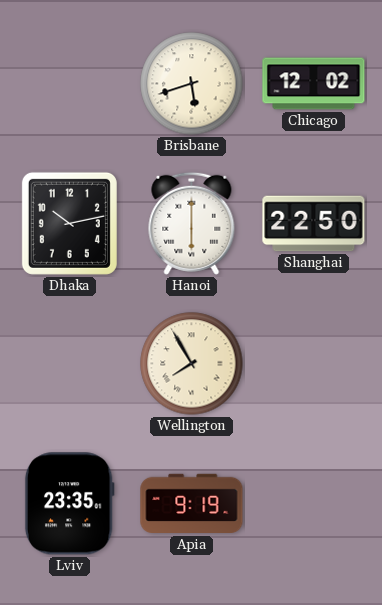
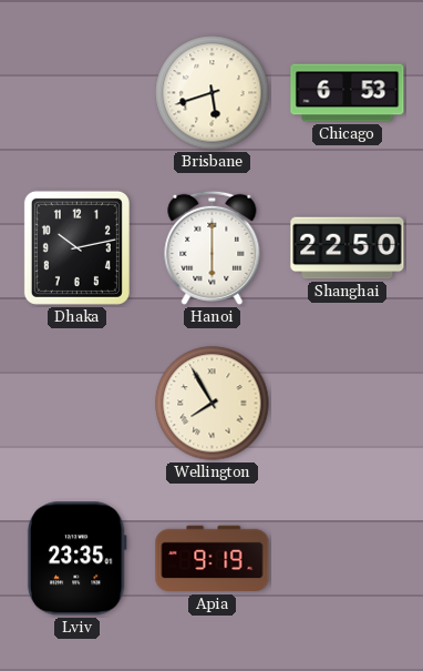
Chicago: 12:02 -> 6:53 (348, 93)
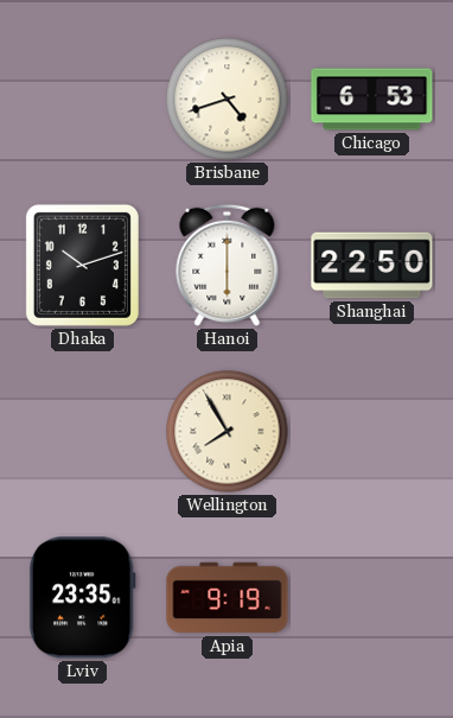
Brisbane: 5:42 -> 4:42 (228, 100)
Dhaka: 10:13 -> 10:12 (82, 265)
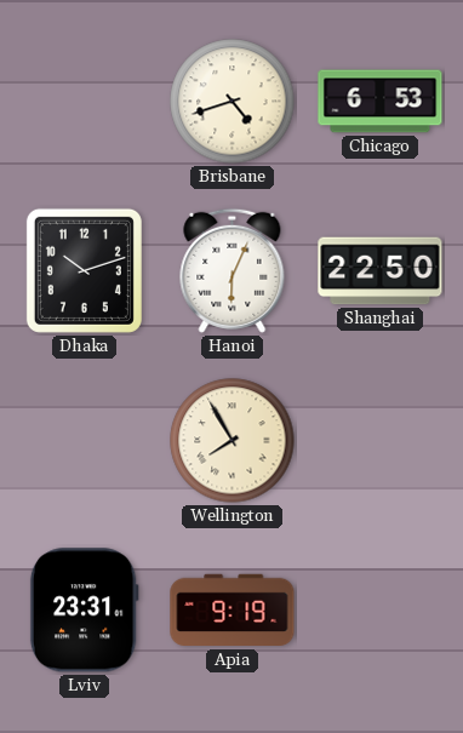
Hanoi: 6:00 -> 6:04 (233, 270)
Lviv: 23:35 -> 23:31 (84, 611)
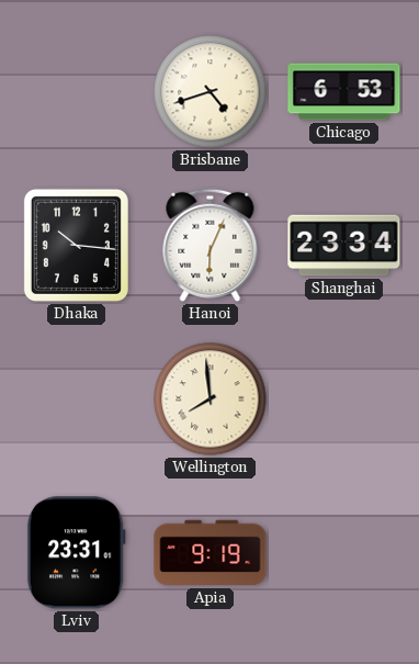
Dhaka: 10:12 -> 10:16 (76, 245)
Shanghai: 22:50 -> 23:34 (344, 246)
Wellington: 7:55 -> 7:59 (211, 399)
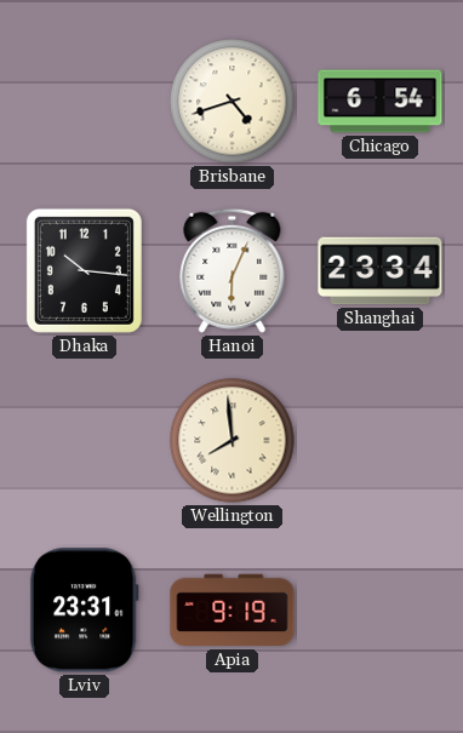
Chicago: 6:53 -> 6:54 (381, 102)
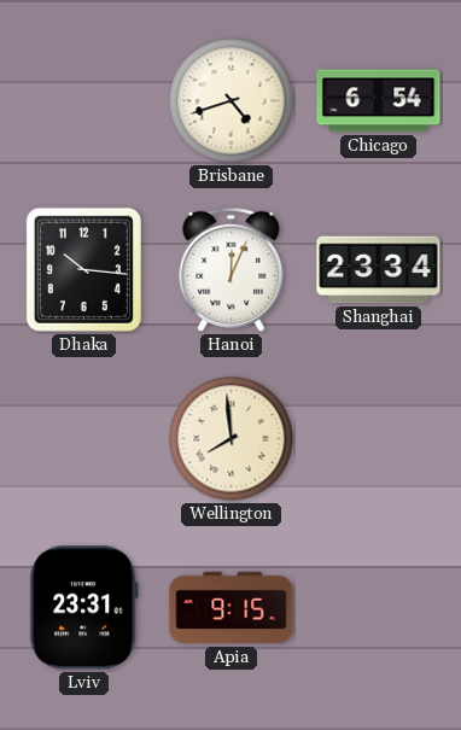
Hanoi: 6:04 -> 12:04 (232, 269)
Apia: 9:19 -> 9:15 (232, 608)
